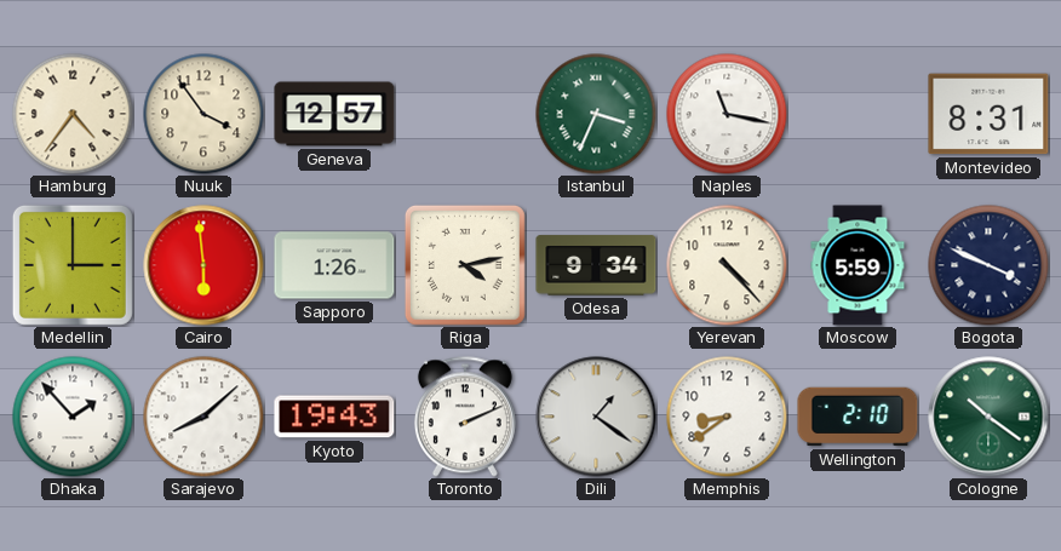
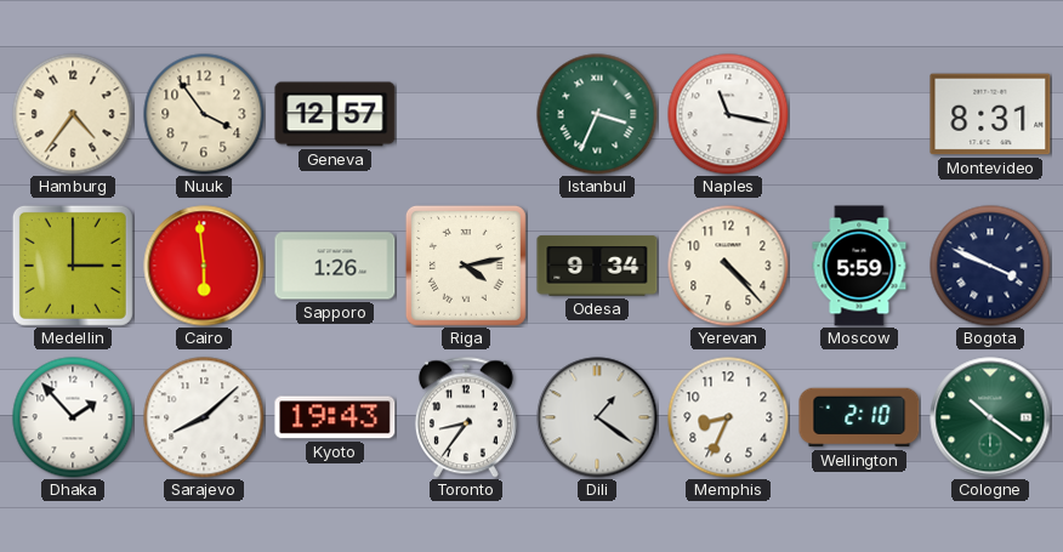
Toronto: 2:11 -> 8:36 (466, 417)
Memphis: 8:39 -> 8:34 (728, 417)
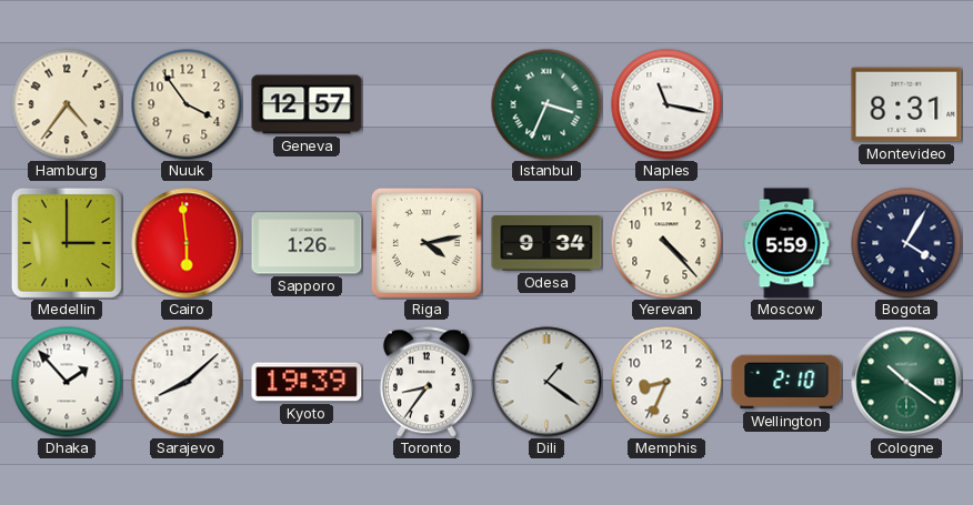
Bogota: 3:49 -> 4:05 (906, 243)
Kyoto: 19:43 -> 19:39 (307, 382)
